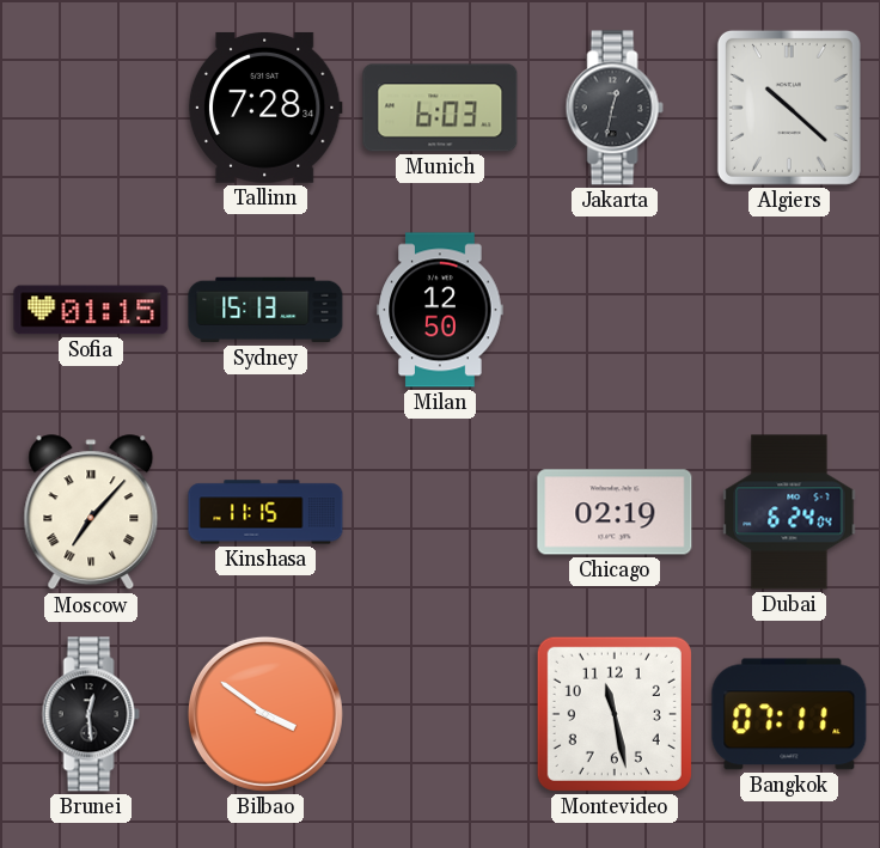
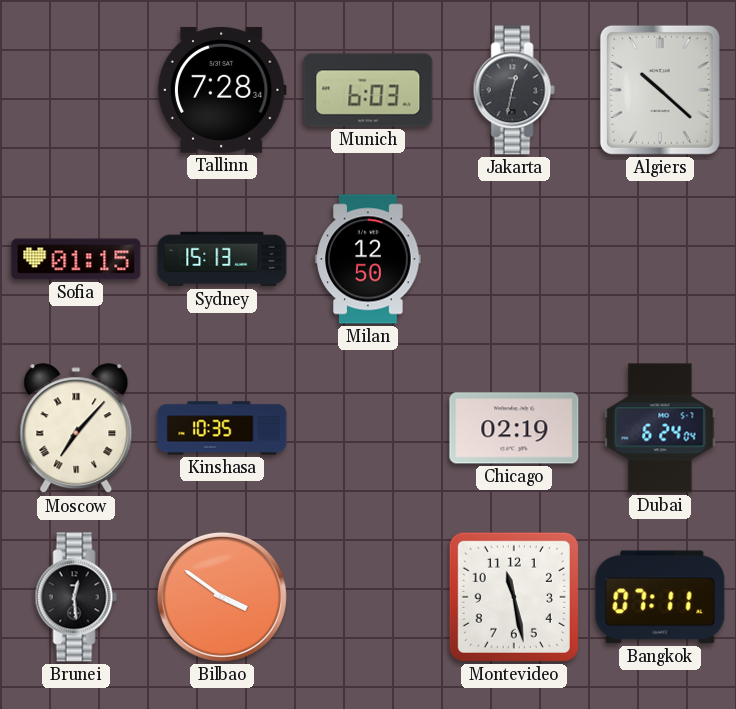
Kinshasa: 11:15 -> 10:35 (222, 428)
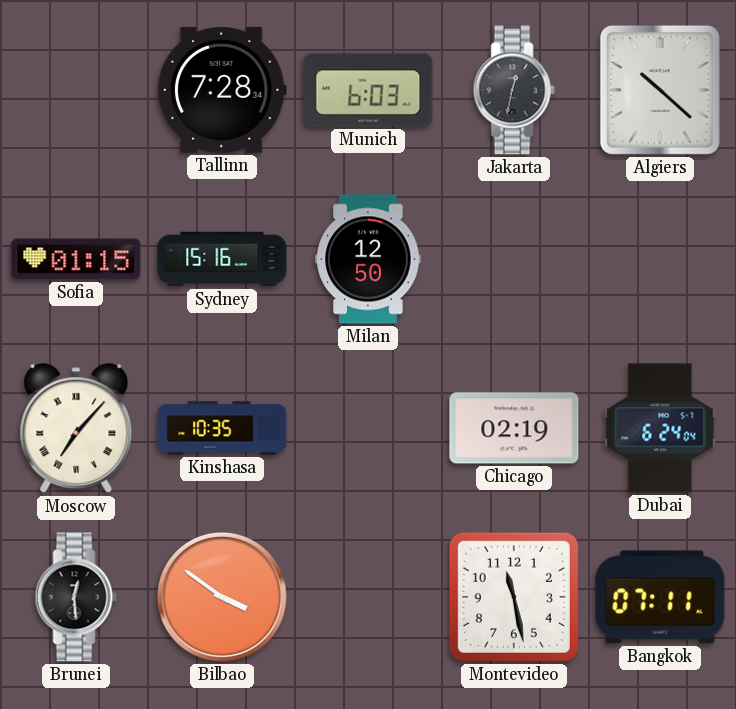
Sydney: 15:13 -> 15:16 (222, 259)
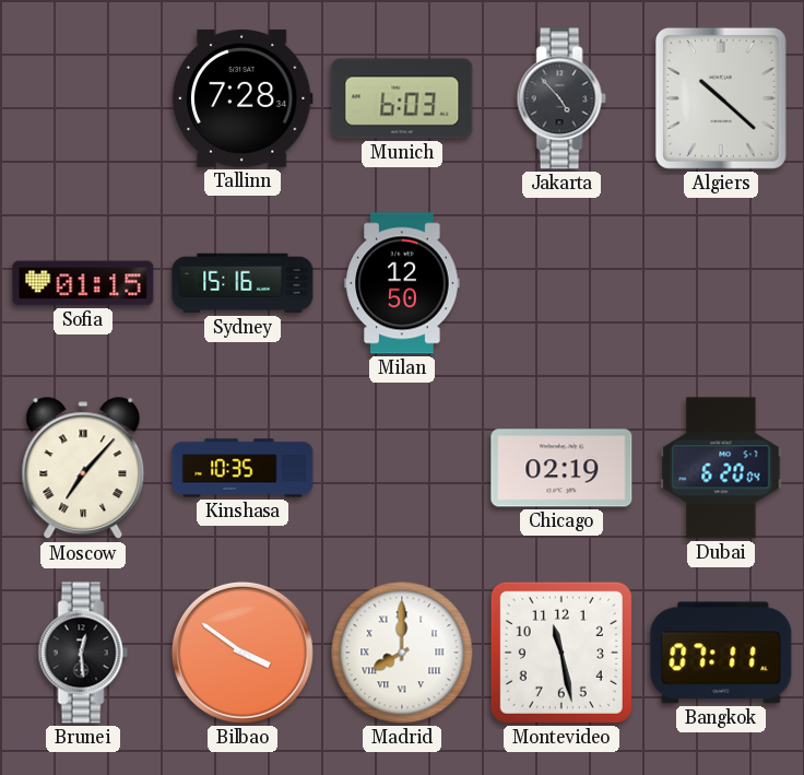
Jakarta: 12:32 -> 4:53 (561, 98)
Dubai: 6:24 -> 6:20 (721, 468)
Madrid: none -> 8:00 (402, 653)
